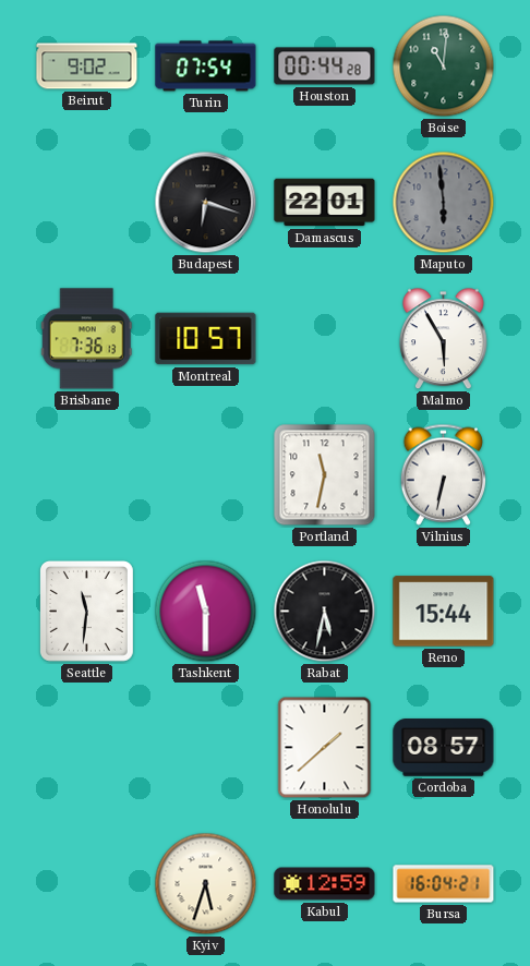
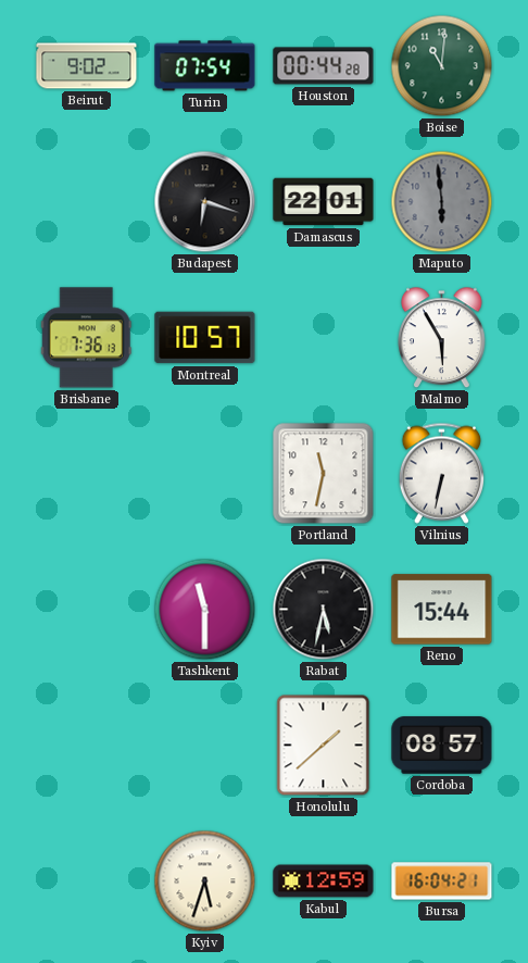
Seattle: 11:31 -> none (86, 611)
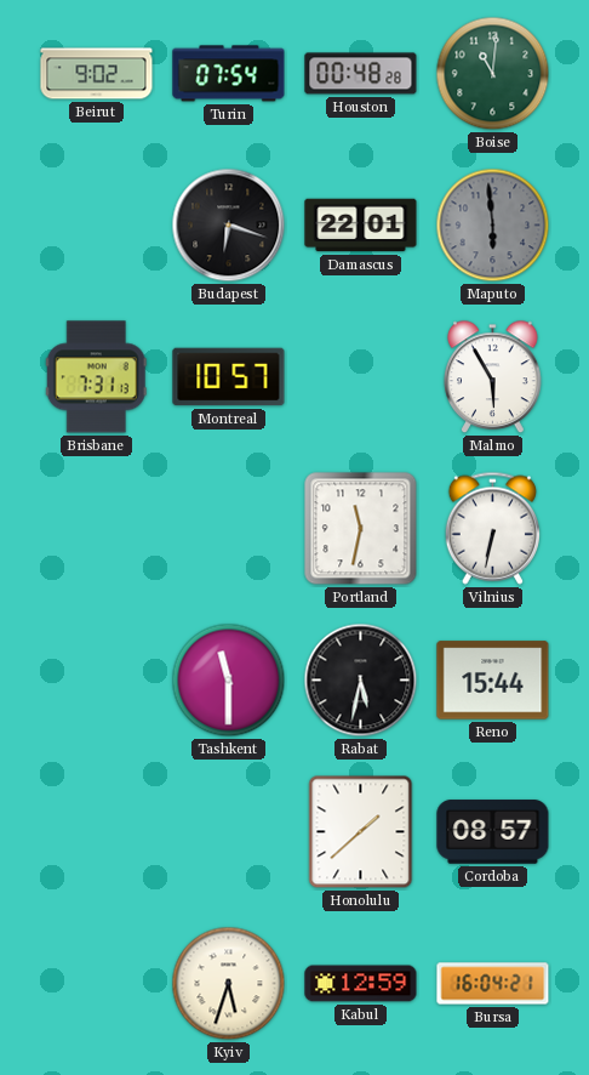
Houston: 00:44 -> 00:48 (361, 74)
Brisbane: 7:36 -> 7:31 (96, 377)
